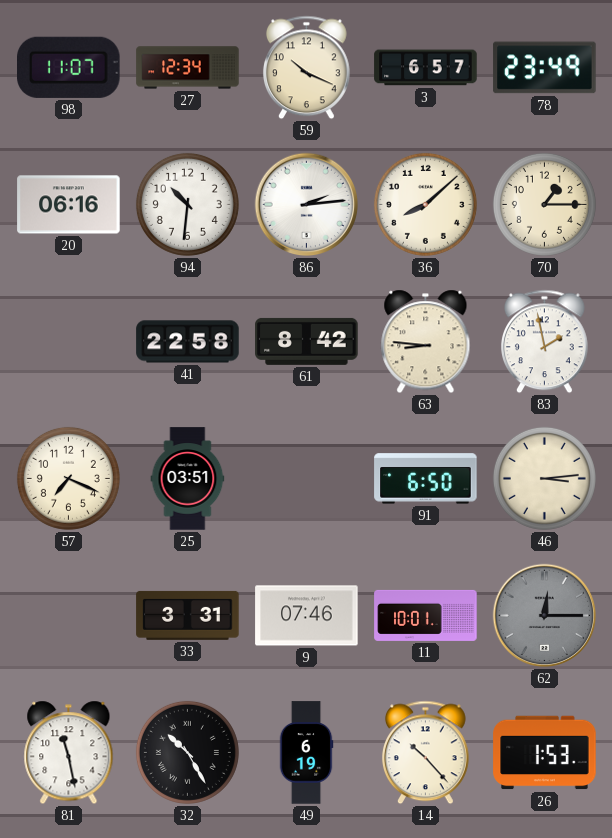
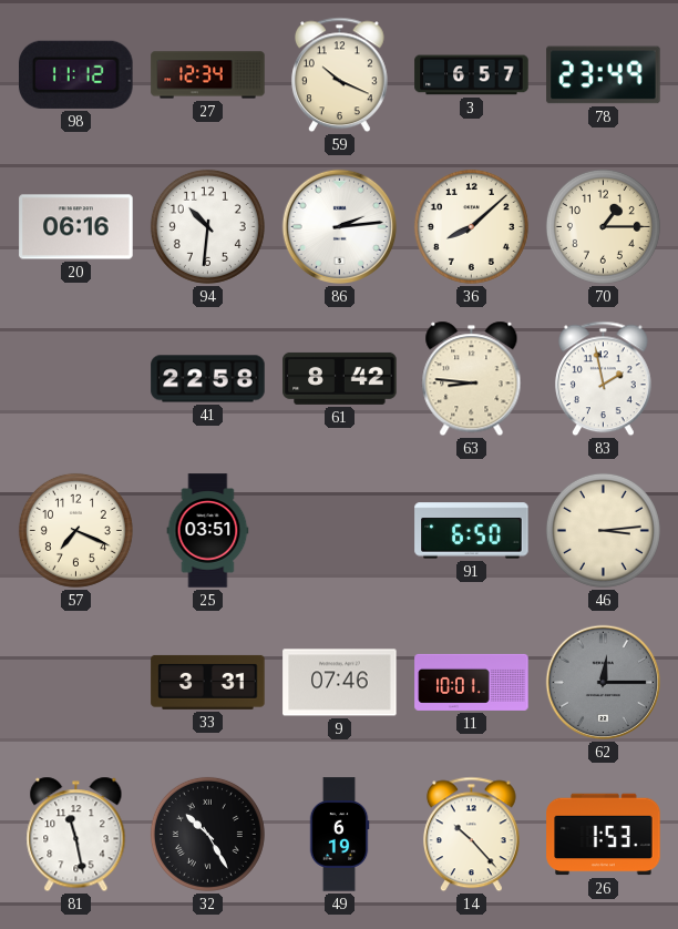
98: 11:07 -> 11:12 (76, 74)
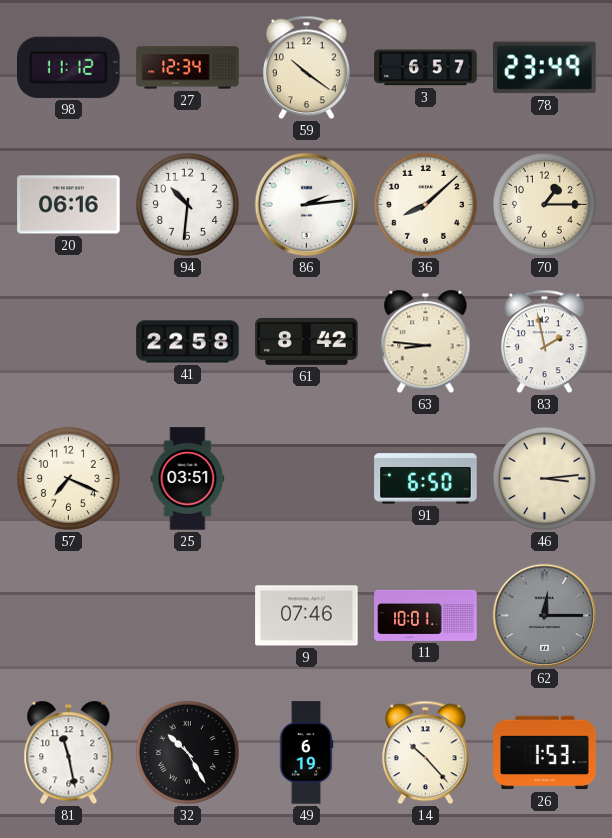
59: 10:19 -> 10:21 (306, 68)
33: 3:31 -> none (208, 682)
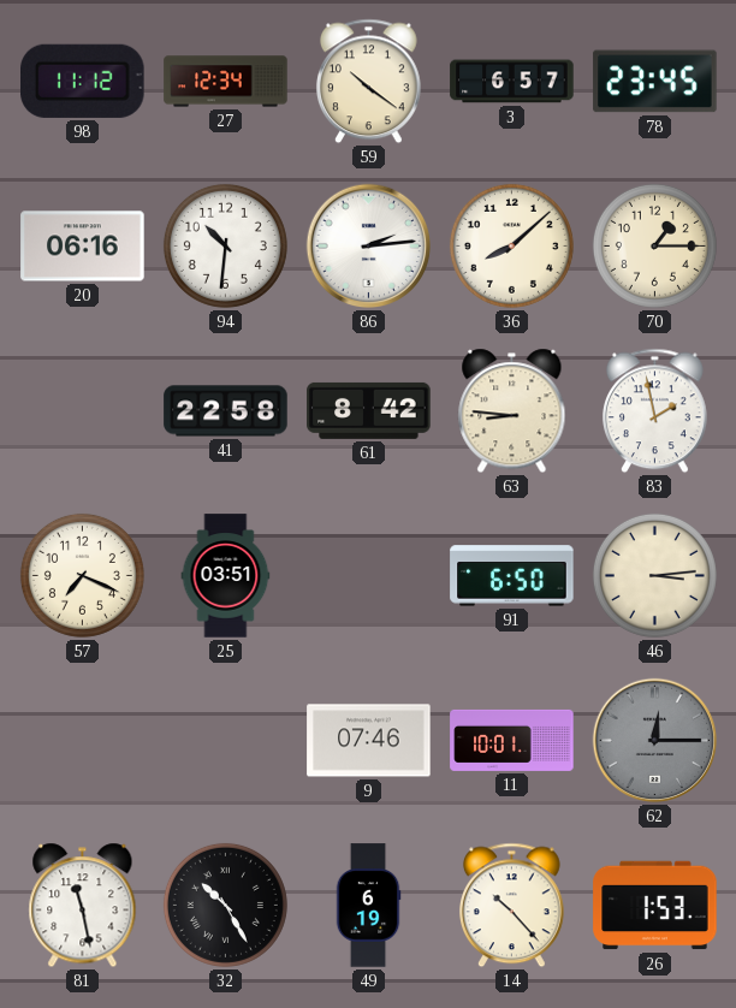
78: 23:49 -> 23:45 (655, 82)
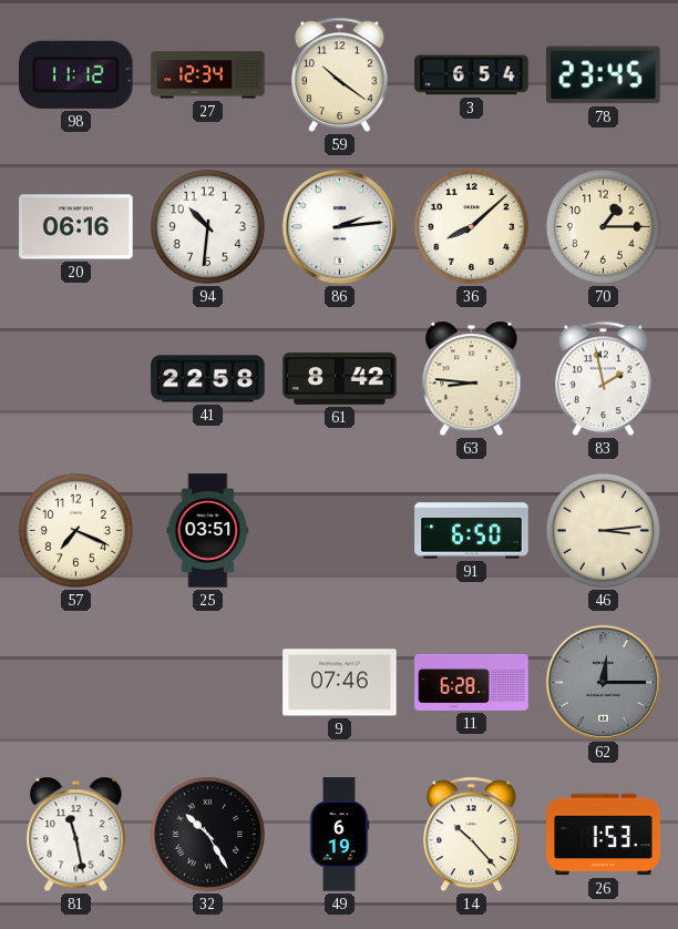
3: 6:57 -> 6:54 (472, 75)
11: 10:01 -> 6:28 (472, 682)
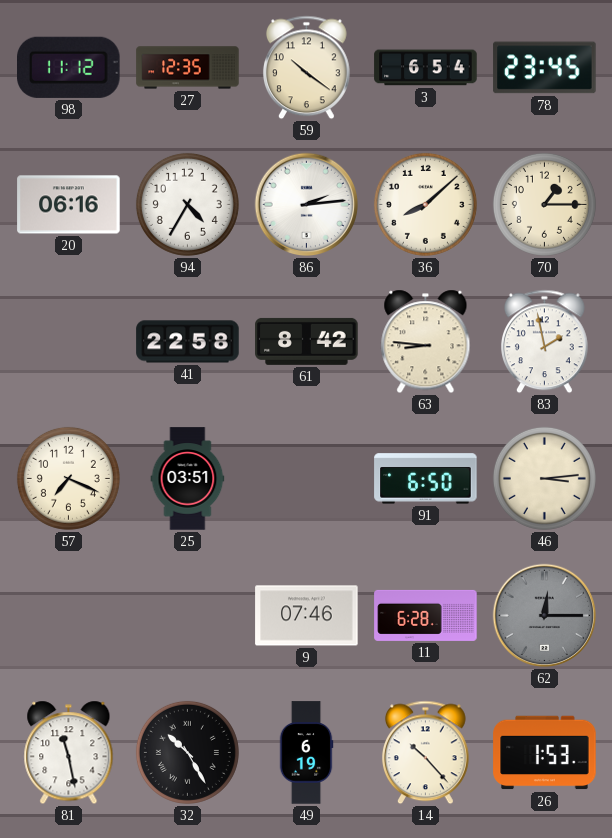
27: 12:34 -> 12:35 (188, 68)
94: 10:31 -> 4:35 (187, 204)
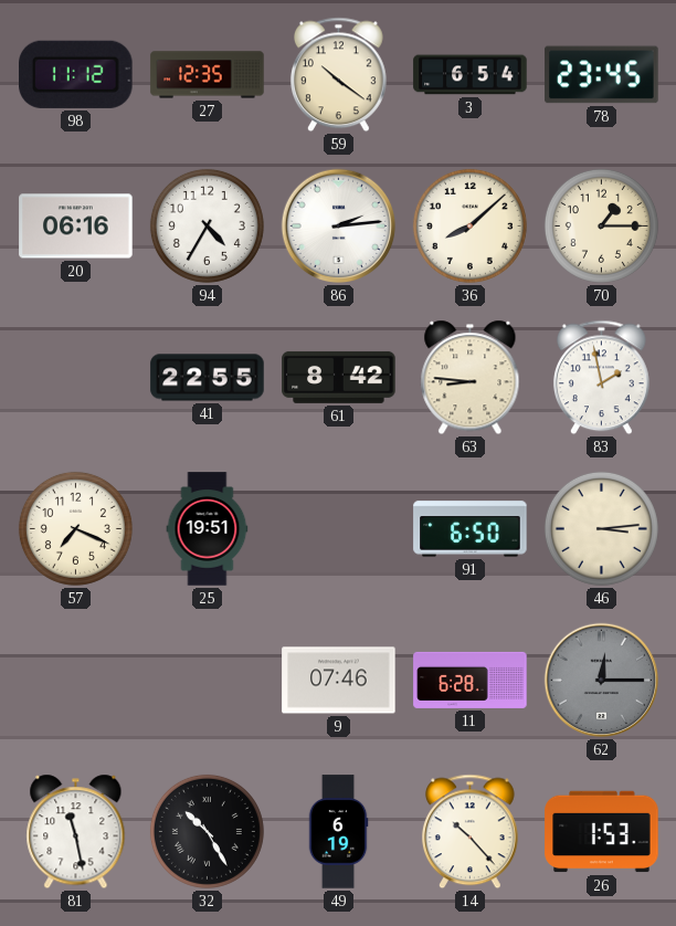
41: 22:58 -> 22:55 (208, 378)
25: 03:51 -> 19:51 (208, 529)
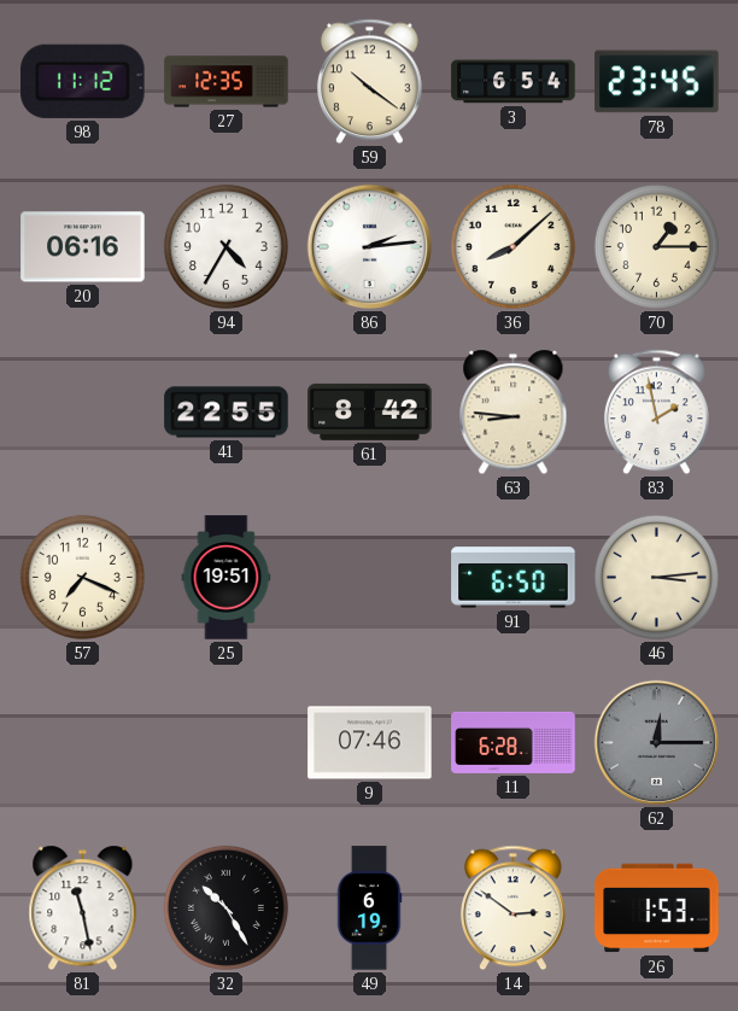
14: 10:23 -> 2:51 (512, 908)
